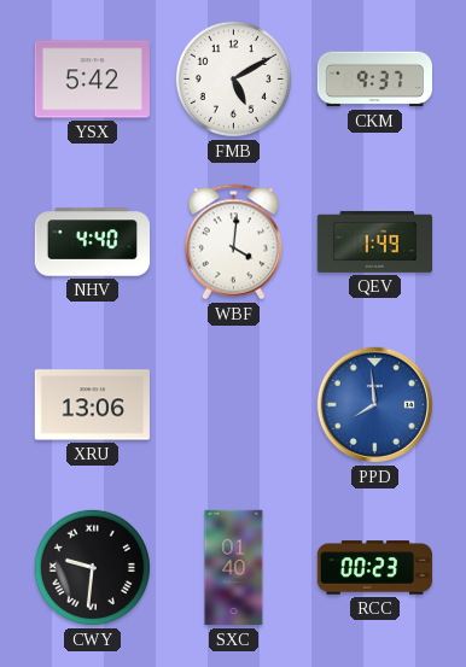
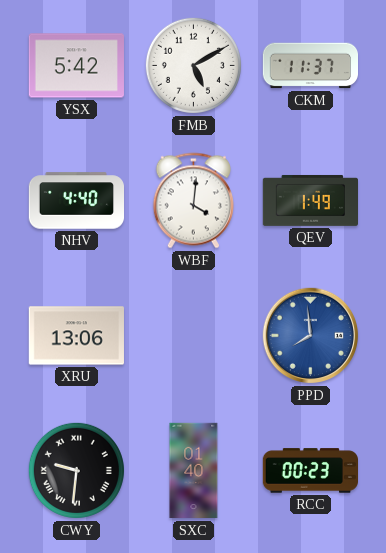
CKM: 9:37 -> 11:37 (310, 66)
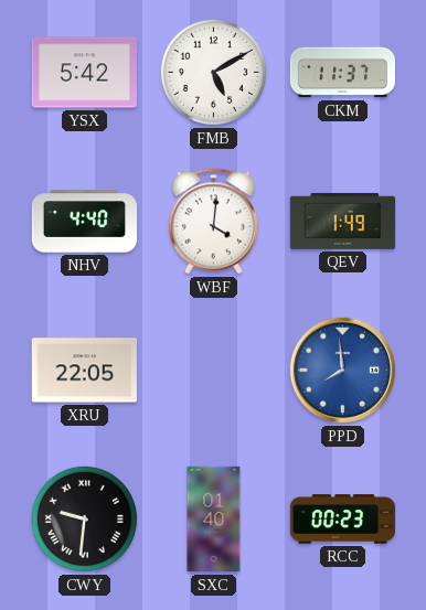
XRU: 13:06 -> 22:05 (84, 371)
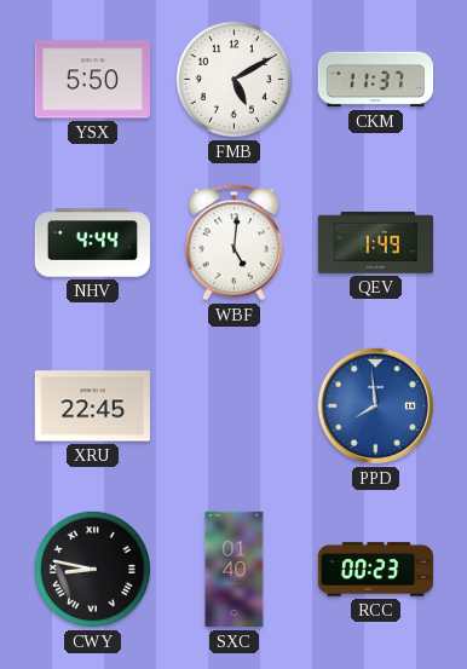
YSX: 5:42 -> 5:50 (92, 80)
NHV: 4:40 -> 4:44 (93, 243)
WBF: 4:01 -> 5:01 (234, 243)
XRU: 22:05 -> 22:45 (92, 406)
CWY: 9:31 -> 8:47 (92, 569)
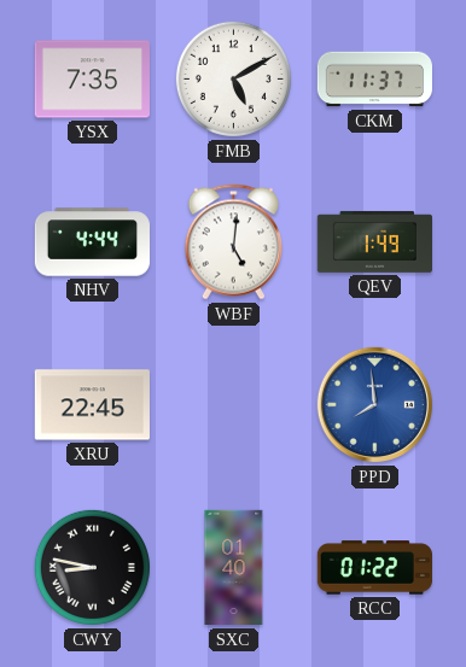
YSX: 5:50 -> 7:35 (92, 80)
RCC: 00:23 -> 01:22 (374, 568)
